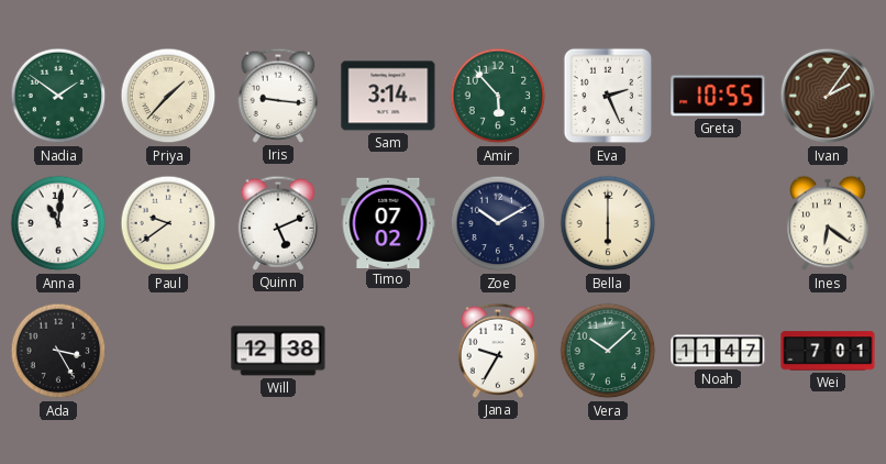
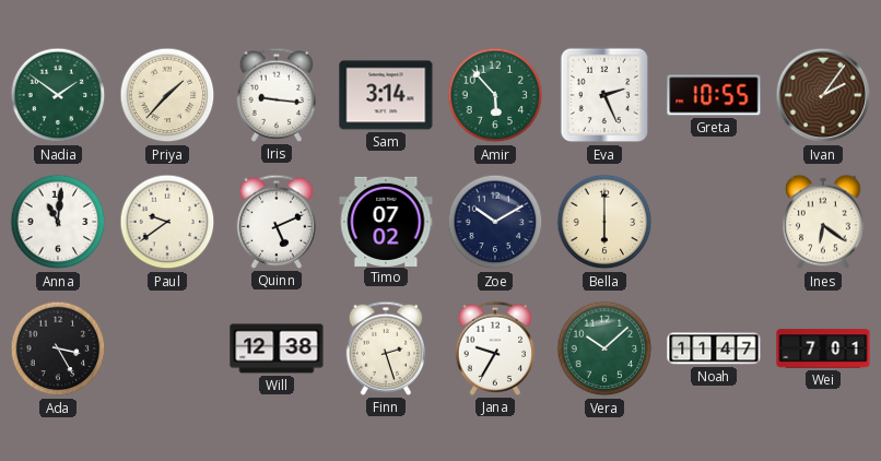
Finn: none -> 2:27 (386, 348)
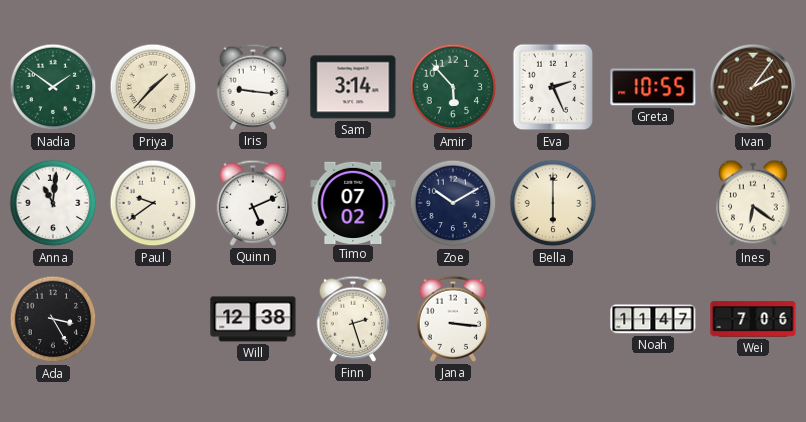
Jana: 9:35 -> 3:16 (453, 319)
Vera: 10:08 -> none (604, 348)
Wei: 7:01 -> 7:06 (753, 319)
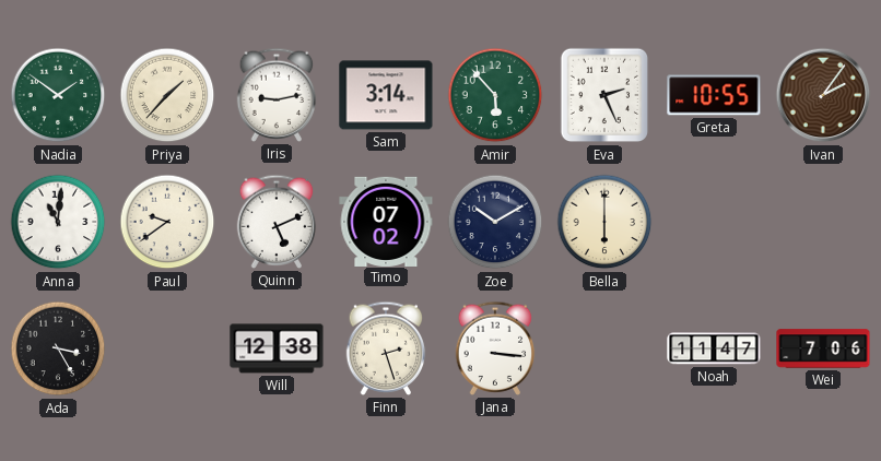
Iris: 9:16 -> 9:13 (277, 95)
Ines: 6:21 -> none (753, 203)
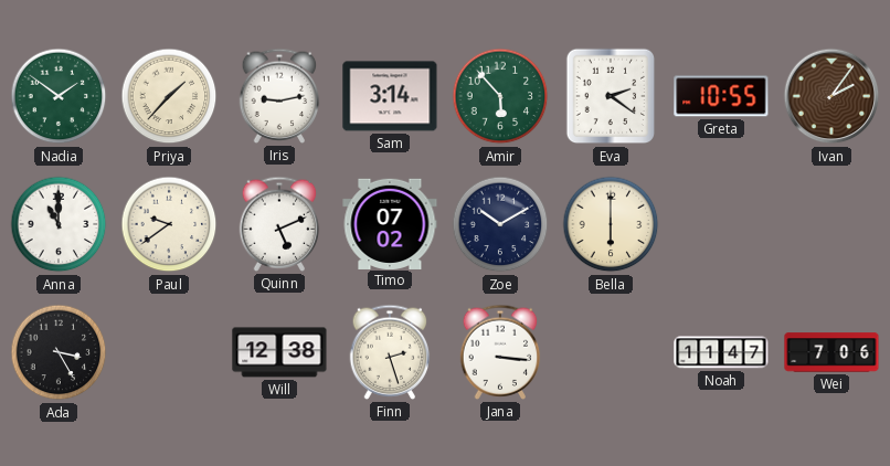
Eva: 2:26 -> 2:21 (611, 96)
Anna: 11:01 -> 11:00 (59, 224)
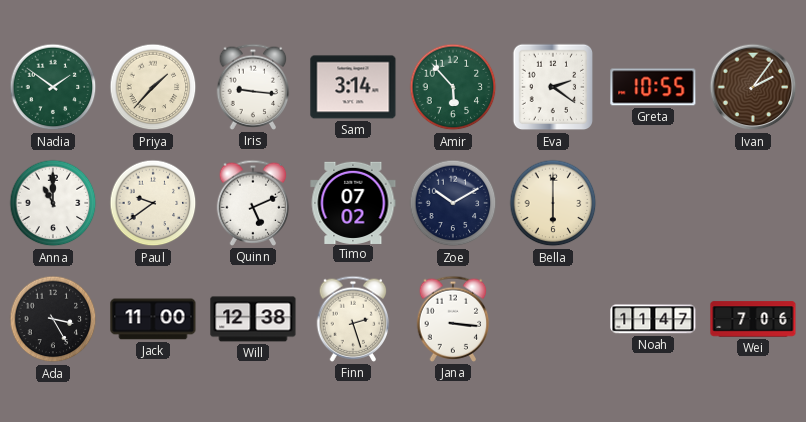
Iris: 9:13 -> 9:16 (253, 87)
Jack: none -> 11:00 (153, 319)
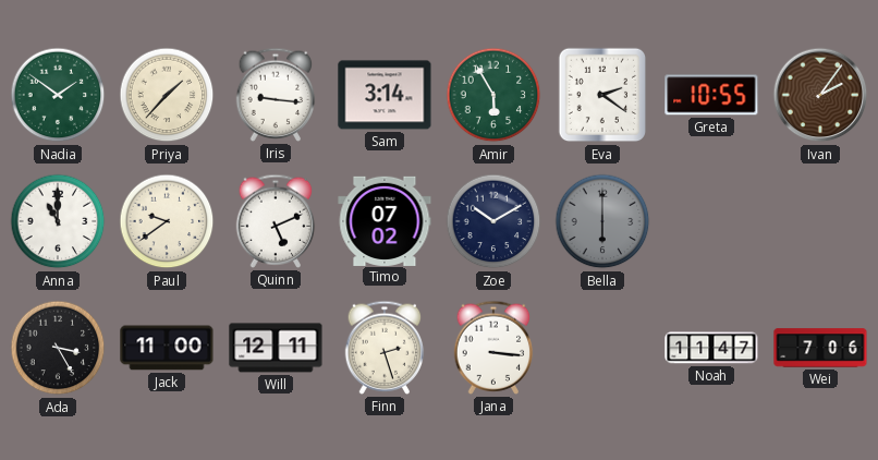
Amir: 5:53 -> 5:55 (493, 95)
Bella dial: cream -> grey (602, 221)
Will: 12:38 -> 12:11 (276, 348)
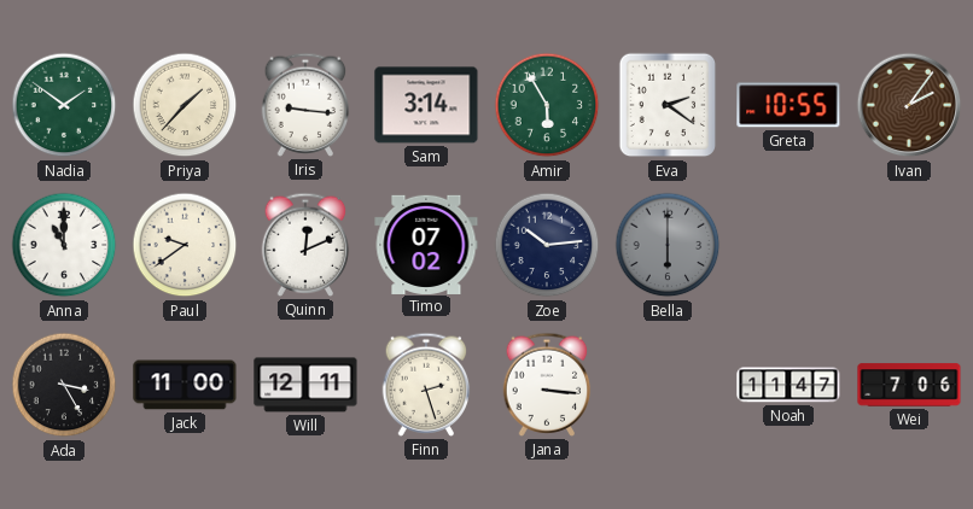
Quinn: 5:11 -> 12:11 (305, 245)
Zoe: 10:10 -> 10:14 (547, 245)
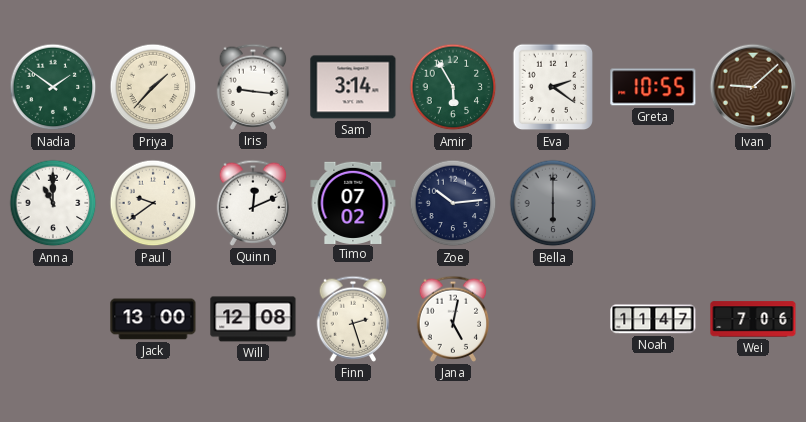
Ivan: 2:06 -> 9:08 (753, 87)
Ada: 3:25 -> none (64, 385)
Jack: 11:00 -> 13:00 (153, 319)
Will: 12:11 -> 12:08 (253, 319)
Jana: 3:16 -> 5:02 (453, 319)
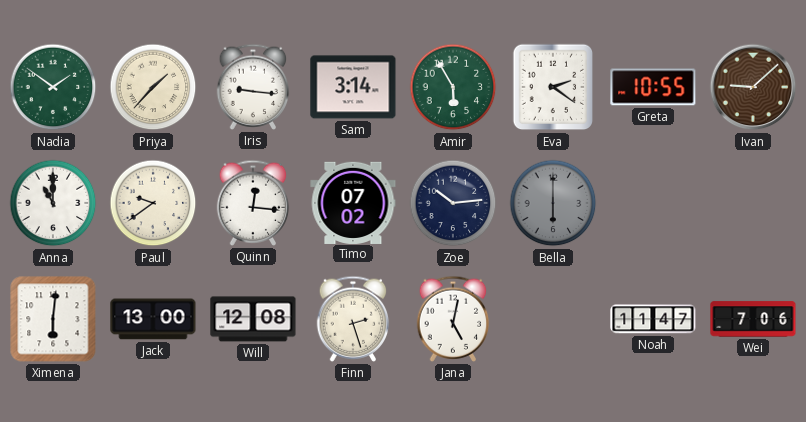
Quinn: 12:11 -> 12:16 (253, 203)
Ximena: none -> 6:01 (53, 319)
